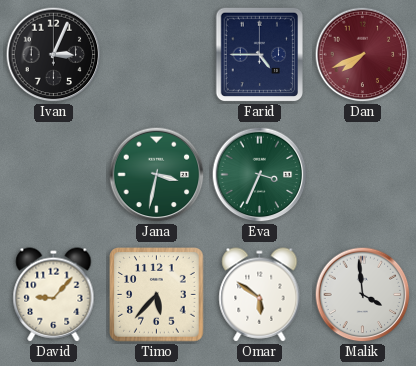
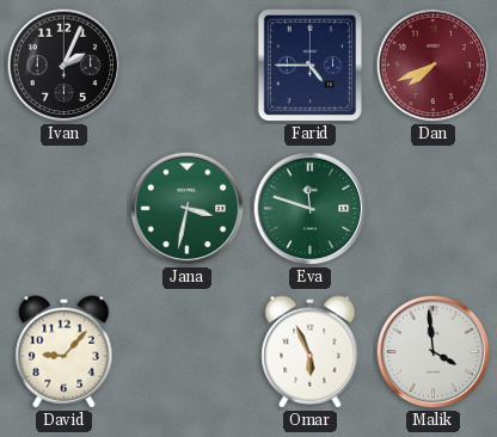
Ivan: 3:04 -> 2:04 (65, 66)
Eva: 3:34 -> 11:48 (311, 209)
Timo: 5:37 -> none (157, 295)
Omar: 5:51 -> 5:56 (311, 352)
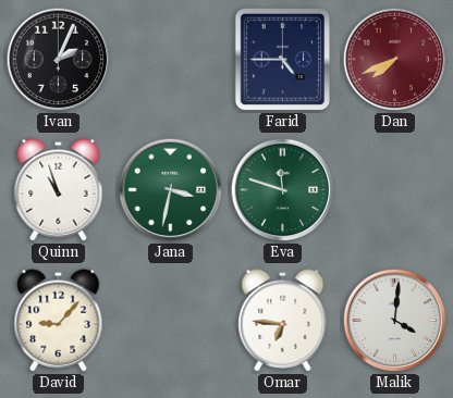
Quinn: none -> 10:57 (59, 190)
Omar: 5:56 -> 6:46 (283, 321)
Malik: 3:59 -> 4:01 (395, 321)
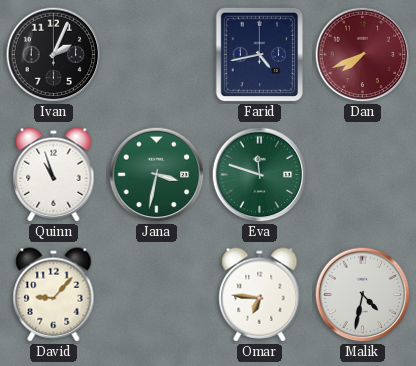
Farid: 4:45 -> 4:43 (259, 55)
Malik: 4:01 -> 4:32 (363, 295)
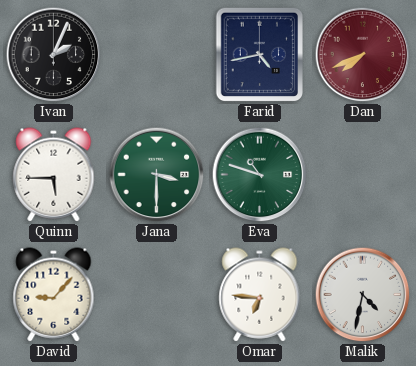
Quinn: 10:57 -> 5:45 (54, 175)
Jana: 3:32 -> 3:30 (157, 175)
Eva: 11:48 -> 10:48 (260, 175)
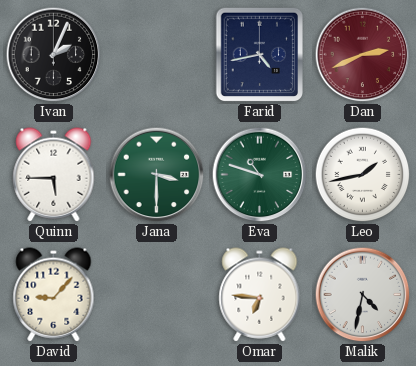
Dan: 7:41 -> 2:41 (363, 55)
Leo: none -> 1:43 (363, 175)
